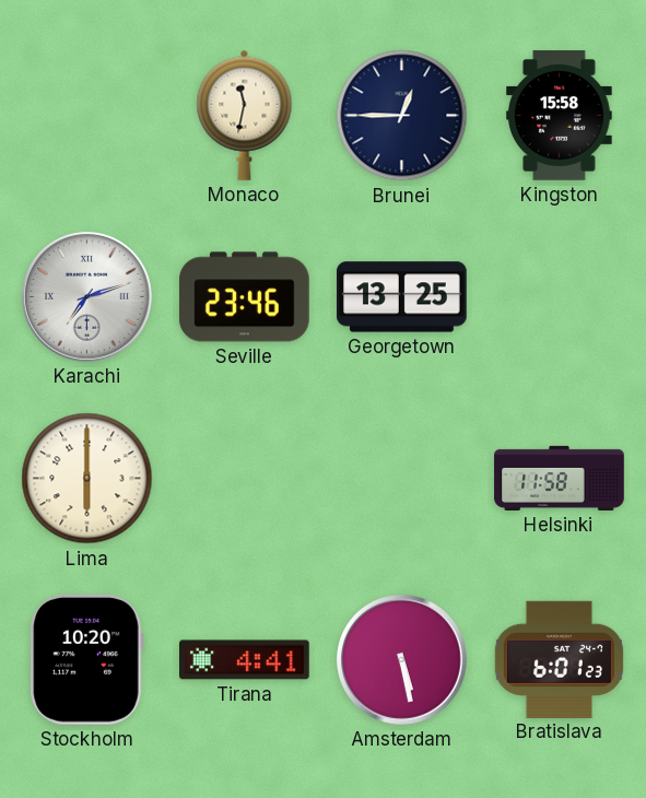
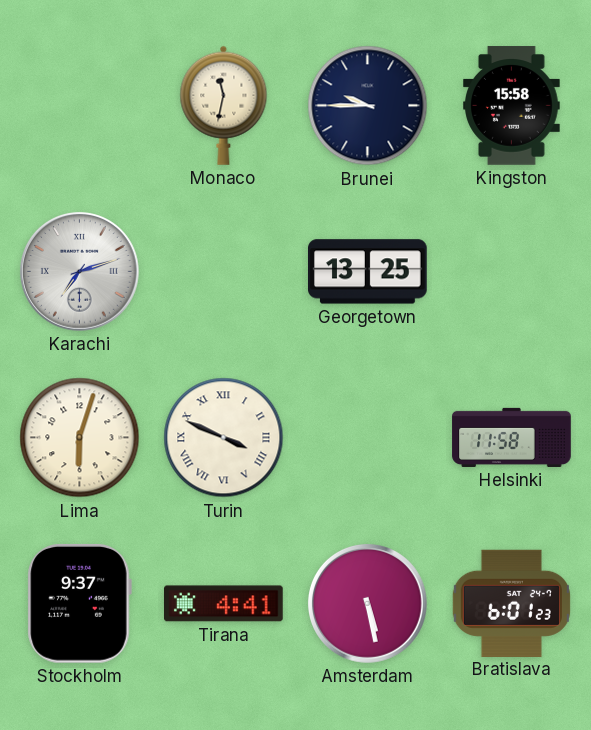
Brunei: 12:45 -> 9:45 (368, 106)
Seville: 23:46 -> none (245, 297)
Lima: 6:00 -> 6:03 (80, 438)
Turin: none -> 3:49 (224, 438)
Stockholm: 10:20 -> 9:37 (79, 603)
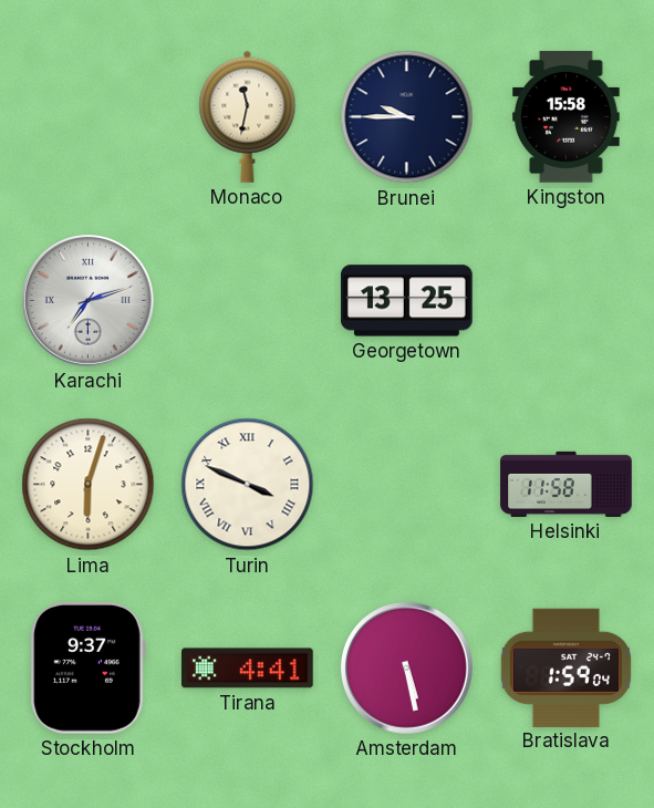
Bratislava: 6:01 -> 1:59 (565, 667)
